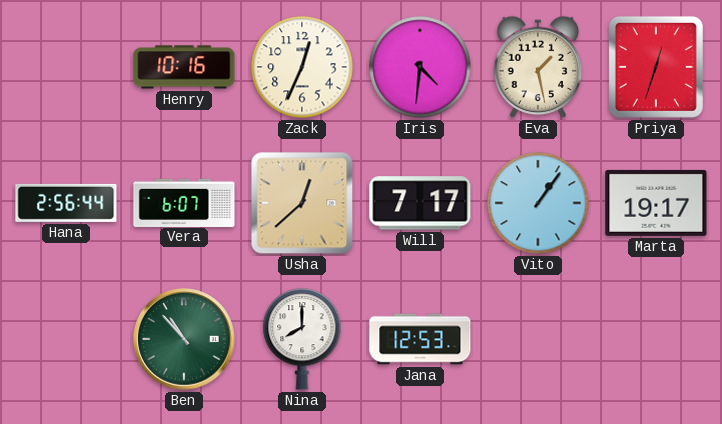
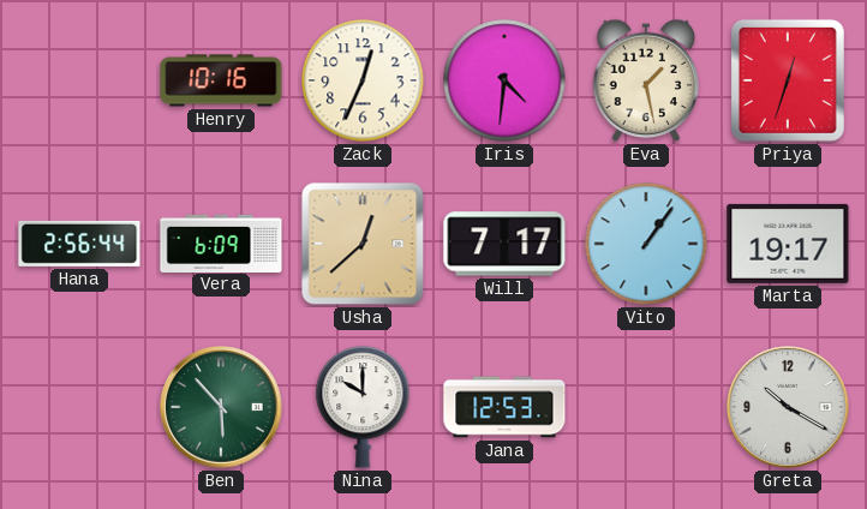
Vera: 6:07 -> 6:09 (221, 242)
Ben: 10:53 -> 5:53 (222, 408)
Nina: 8:00 -> 10:00 (363, 407)
Greta: none -> 10:20 (789, 408)
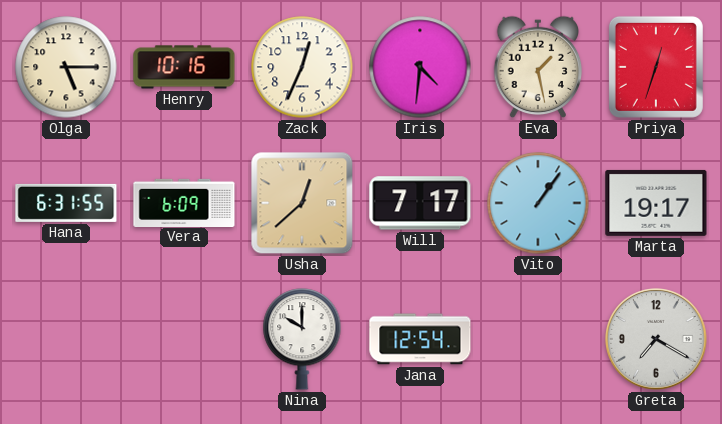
Olga: none -> 5:15 (66, 67)
Hana: 2:56 -> 6:31 (66, 203)
Ben: 5:53 -> none (222, 408)
Jana: 12:53 -> 12:54 (420, 339)
Greta: 10:20 -> 7:20 (657, 340)
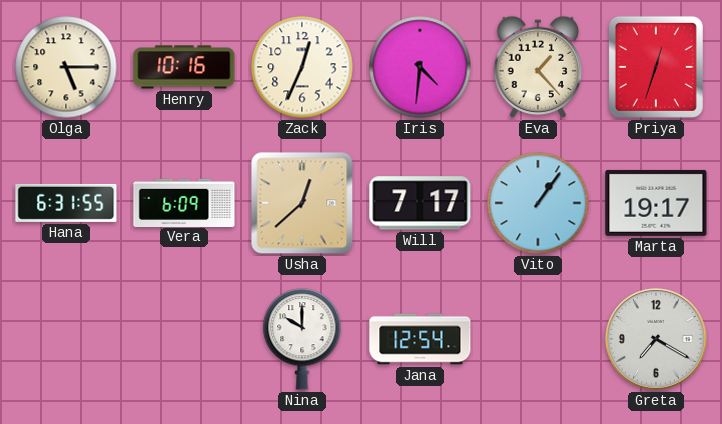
Eva: 1:28 -> 1:23 (538, 67)
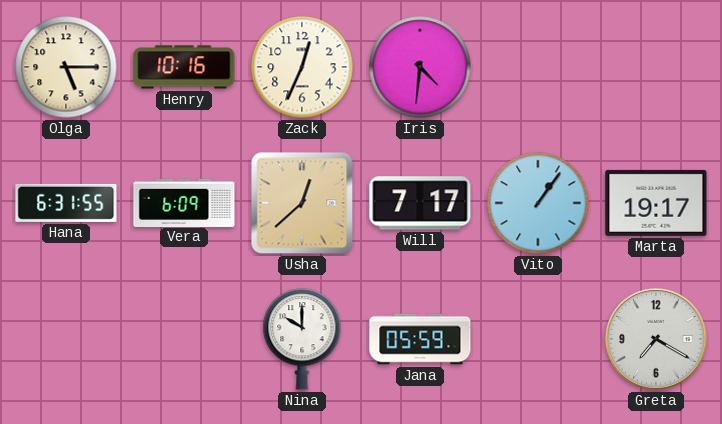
Eva: 1:23 -> none (538, 67)
Priya: 12:33 -> none (656, 67)
Jana: 12:54 -> 05:59 (420, 339)
